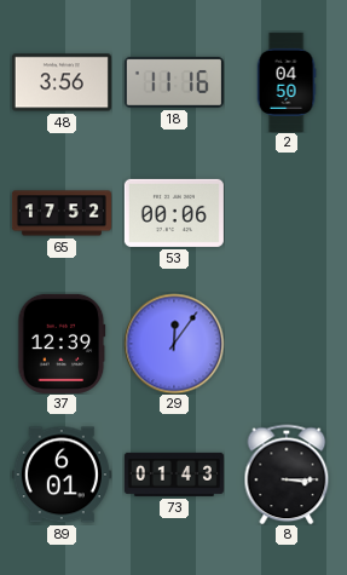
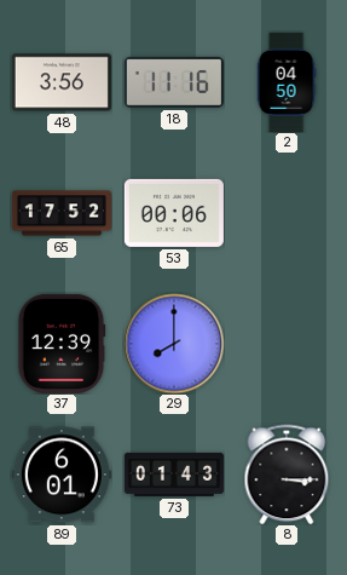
29: 12:06 -> 8:00 (174, 344)
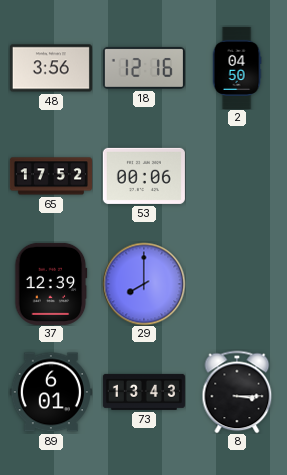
18: 11:16 -> 12:16 (144, 68)
73: 01:43 -> 13:43 (144, 392)
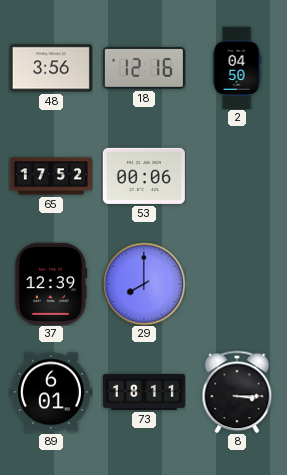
73: 13:43 -> 18:11 (144, 392)
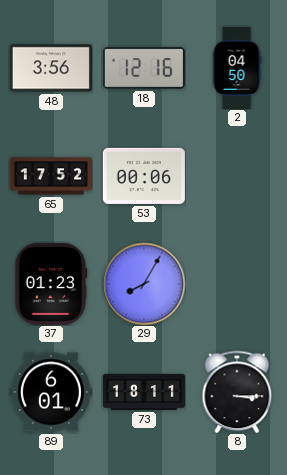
37: 12:39 -> 01:23 (51, 284)
29: 8:00 -> 8:05 (144, 284)
